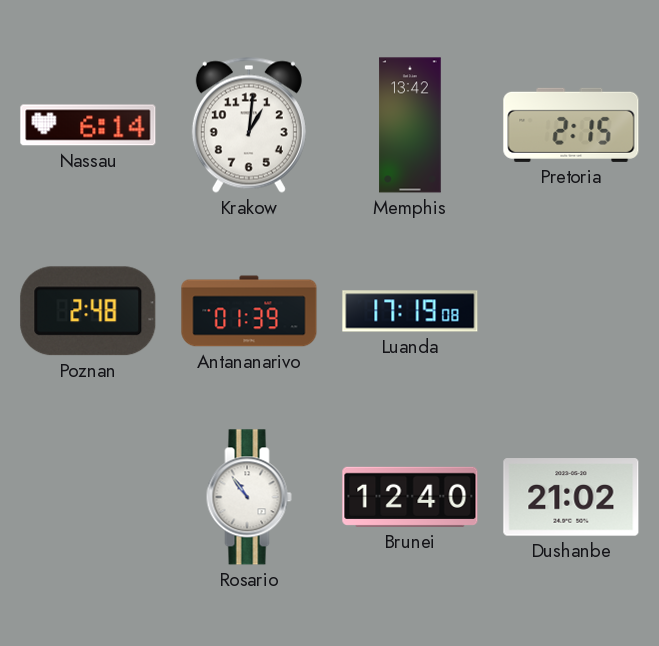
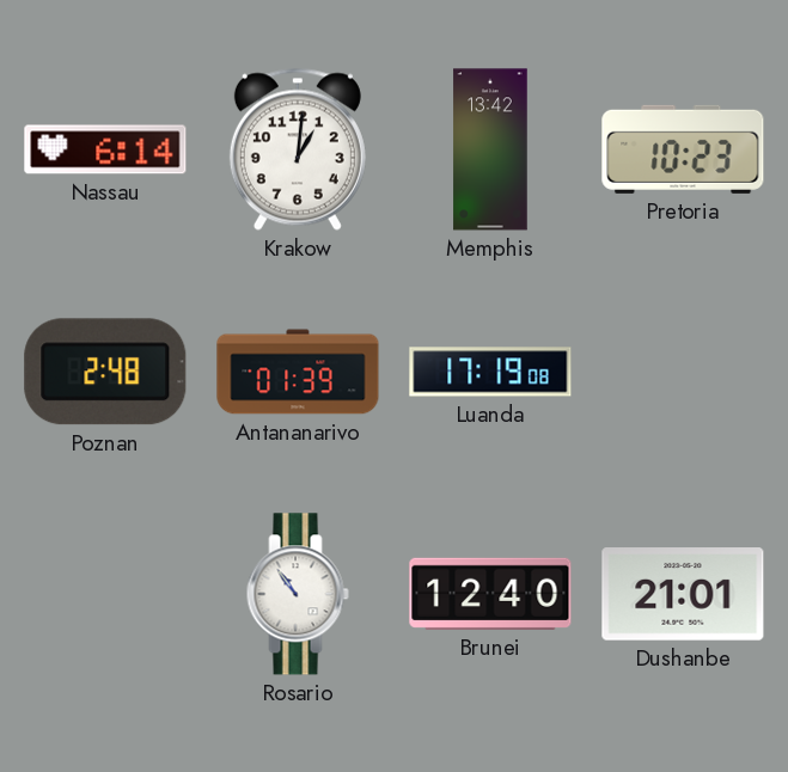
Pretoria: 2:15 -> 10:23 (683, 149)
Dushanbe: 21:02 -> 21:01 (683, 594)
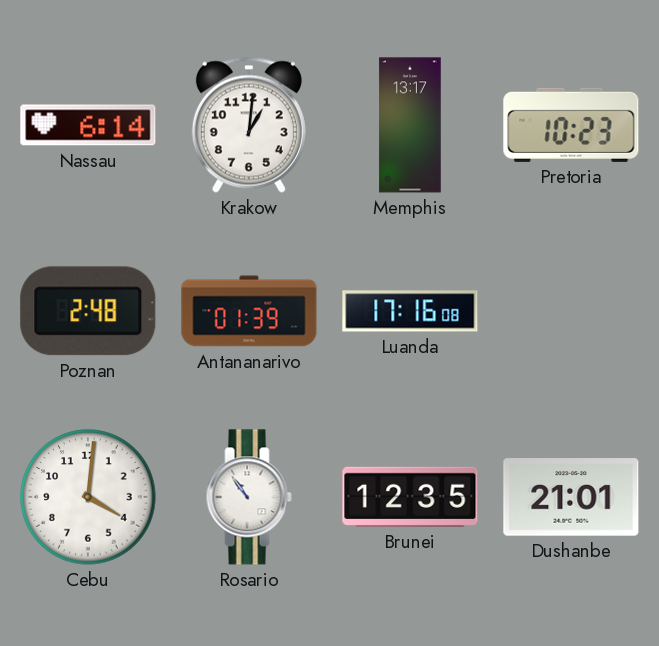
Memphis: 13:42 -> 13:17 (410, 125)
Luanda: 17:19 -> 17:16 (410, 311)
Cebu: none -> 4:01 (88, 497)
Brunei: 12:40 -> 12:35 (410, 497)
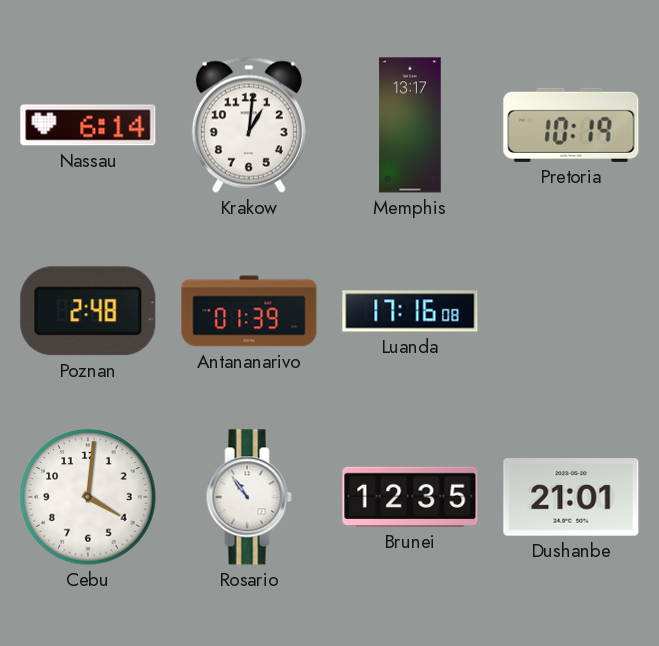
Pretoria: 10:23 -> 10:19 (571, 125)
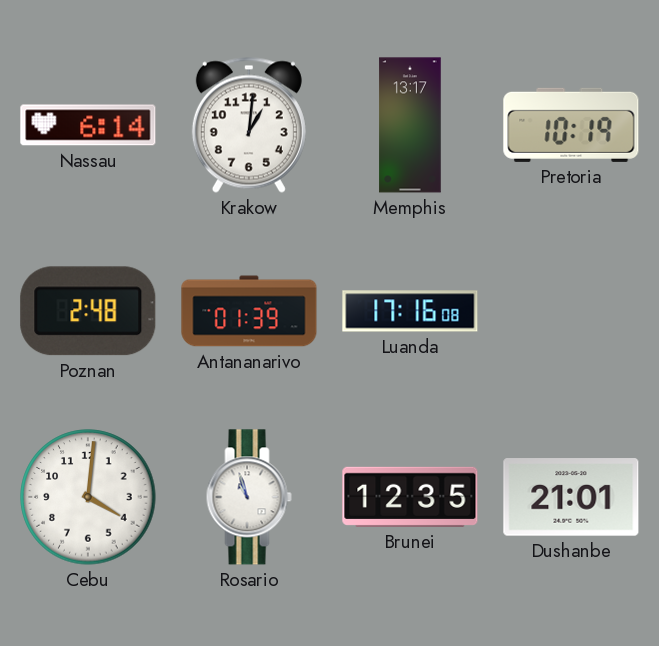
Rosario: 10:54 -> 10:57 (249, 497)
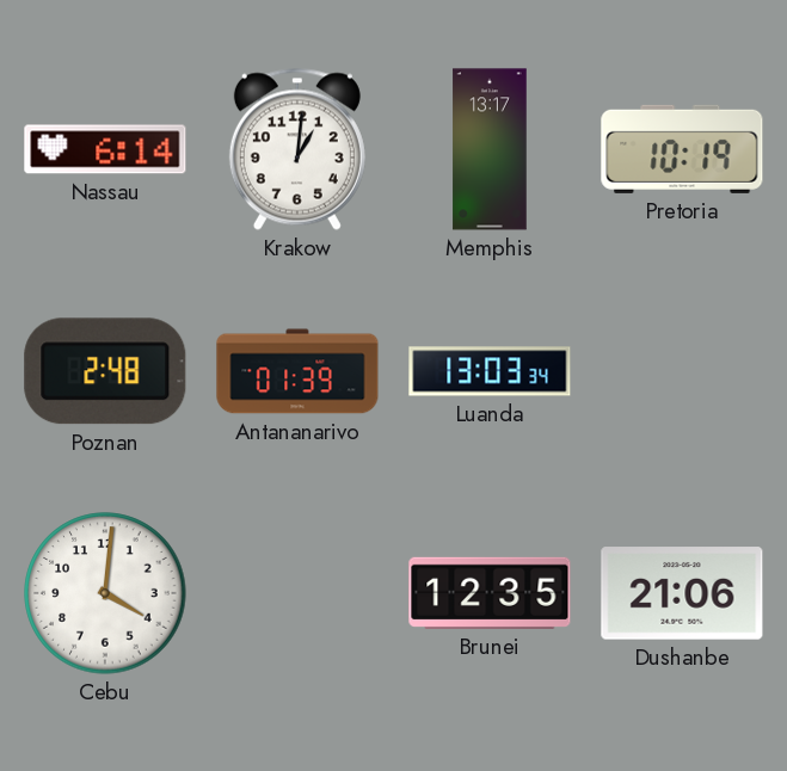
Luanda: 17:16 -> 13:03 (490, 371)
Rosario: 10:57 -> none (249, 497)
Dushanbe: 21:01 -> 21:06 (682, 593)
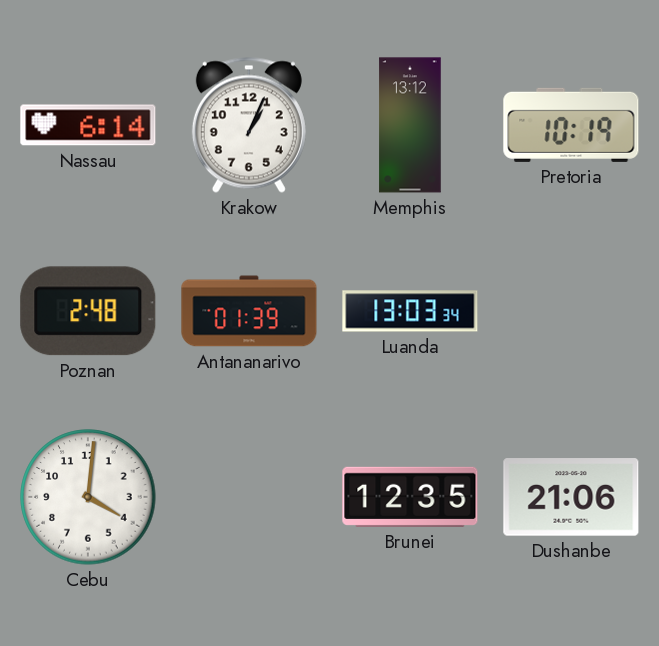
Krakow: 1:01 -> 1:04 (249, 125)
Memphis: 13:17 -> 13:12 (410, 125)
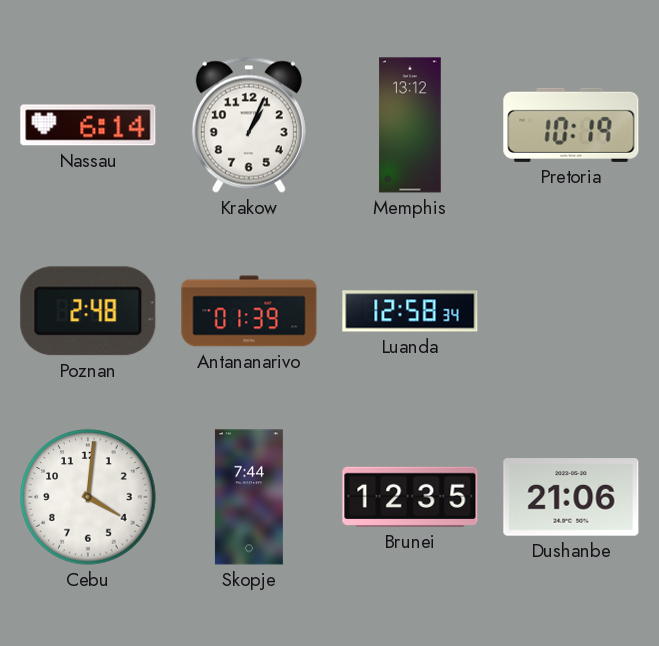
Luanda: 13:03 -> 12:58 (410, 311)
Skopje: none -> 7:44 (249, 497)
